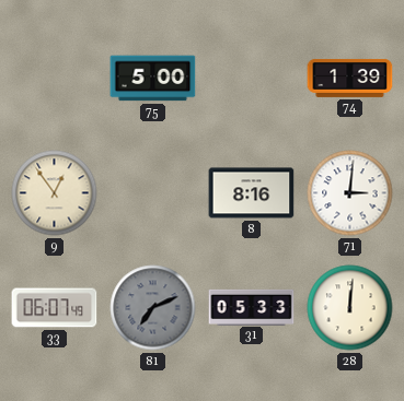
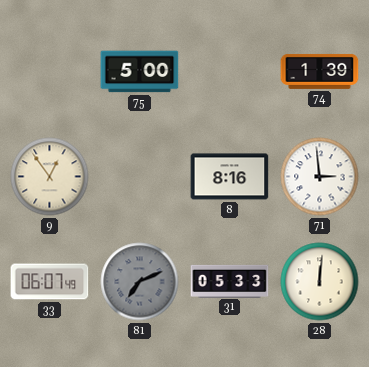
71: 3:01 -> 2:59 (320, 177)
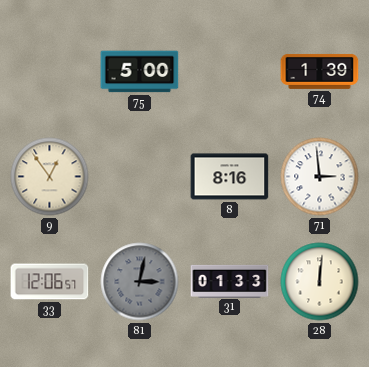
33: 06:07 -> 12:06 (50, 282)
81: 7:11 -> 3:02 (140, 282)
31: 05:33 -> 01:33 (230, 281)
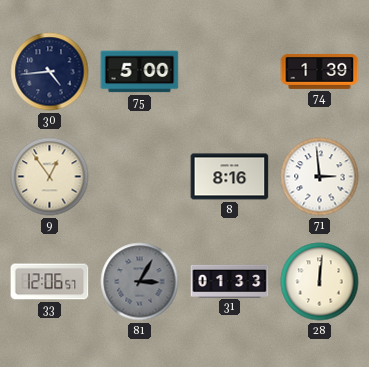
30: none -> 4:44 (50, 72)
81: 3:02 -> 3:05 (140, 282)
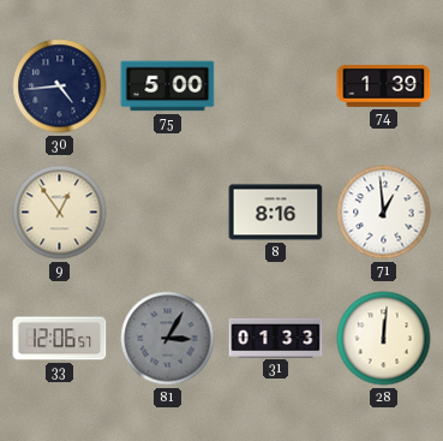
71: 2:59 -> 12:59 (384, 213)
